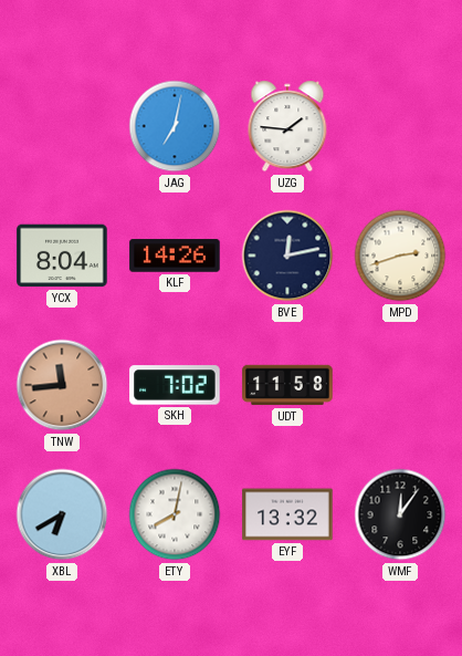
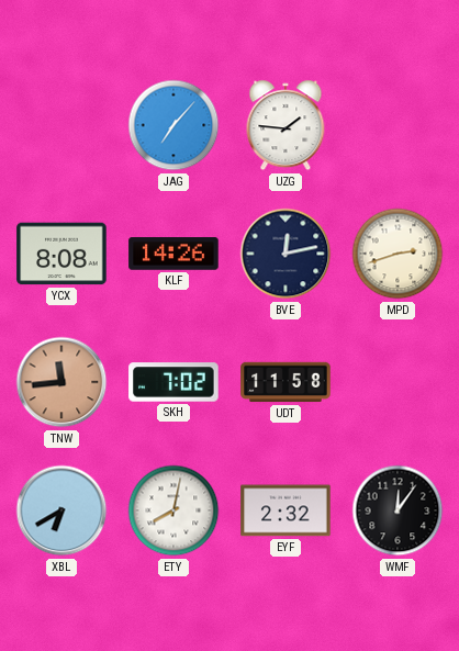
JAG: 7:02 -> 7:07 (173, 125)
YCX: 8:04 -> 8:08 (61, 254)
EYF: 13:32 -> 2:32 (286, 510)
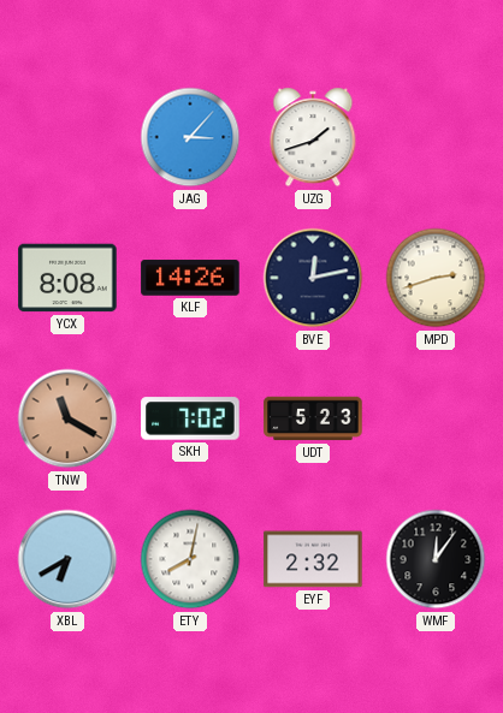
JAG: 7:07 -> 3:07 (190, 137)
UZG: 1:46 -> 1:42 (313, 137)
TNW: 11:44 -> 11:20 (67, 418)
UDT: 11:58 -> 5:23 (313, 418)
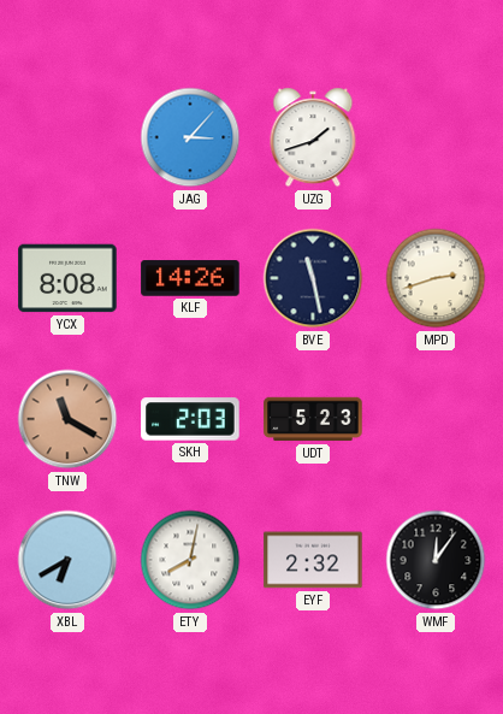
BVE: 12:13 -> 11:28 (313, 278)
SKH: 7:02 -> 2:03 (190, 419)
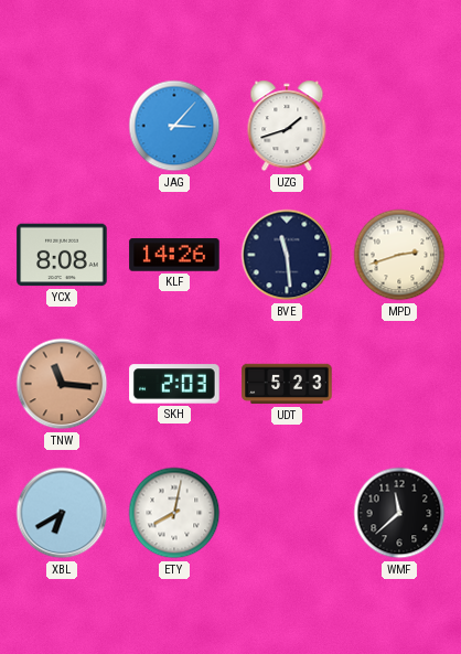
BVE: 11:28 -> 11:29 (287, 255)
TNW: 11:20 -> 11:16 (62, 384)
EYF: 2:32 -> none (313, 560)
WMF: 12:06 -> 11:38 (399, 513)
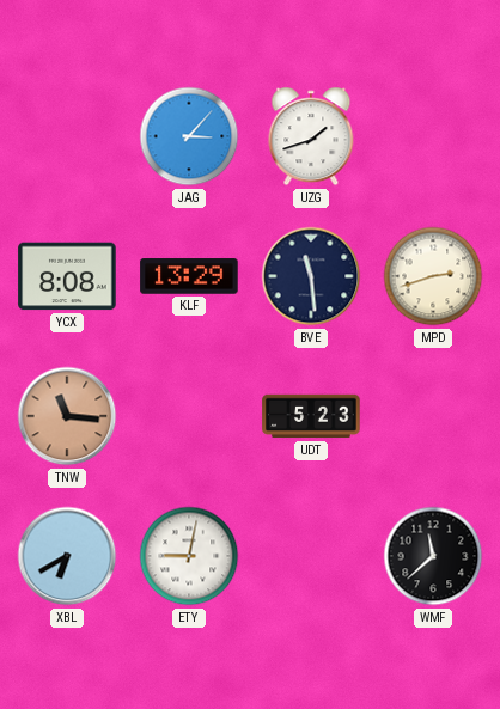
KLF: 14:26 -> 13:29 (189, 276)
SKH: 2:03 -> none (174, 384)
ETY: 8:02 -> 9:02 (189, 556)
